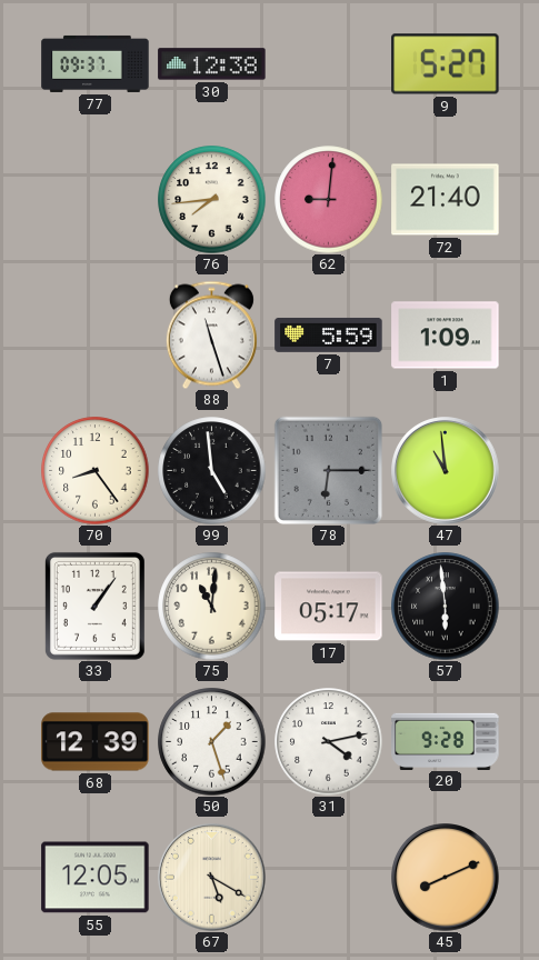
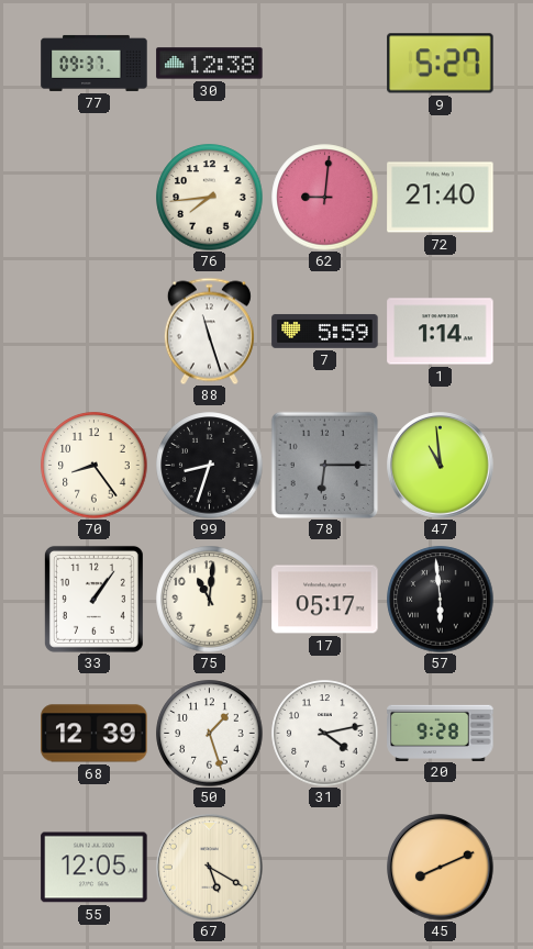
1: 1:09 -> 1:14 (441, 332)
99: 4:59 -> 8:33 (210, 466)
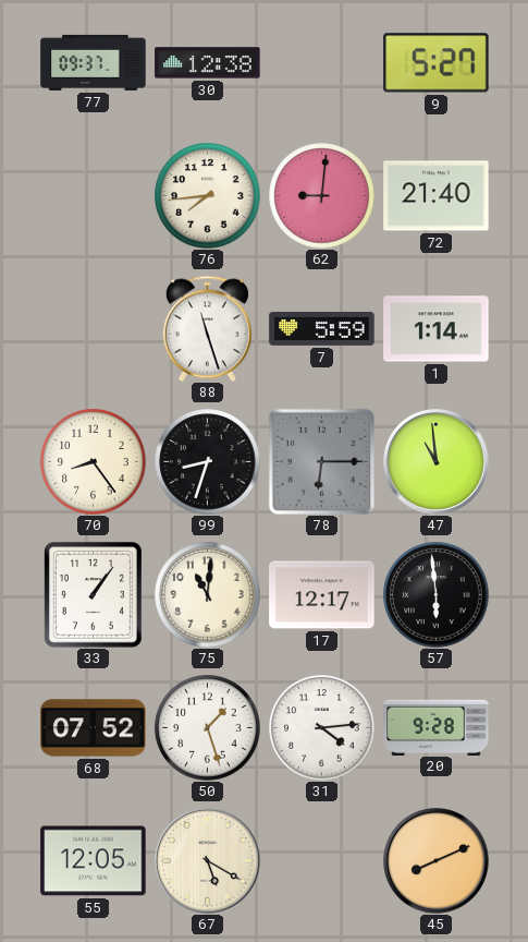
17: 05:17 -> 12:17 (322, 595)
68: 12:39 -> 07:52 (94, 728)
31: 4:13 -> 4:14 (322, 728)
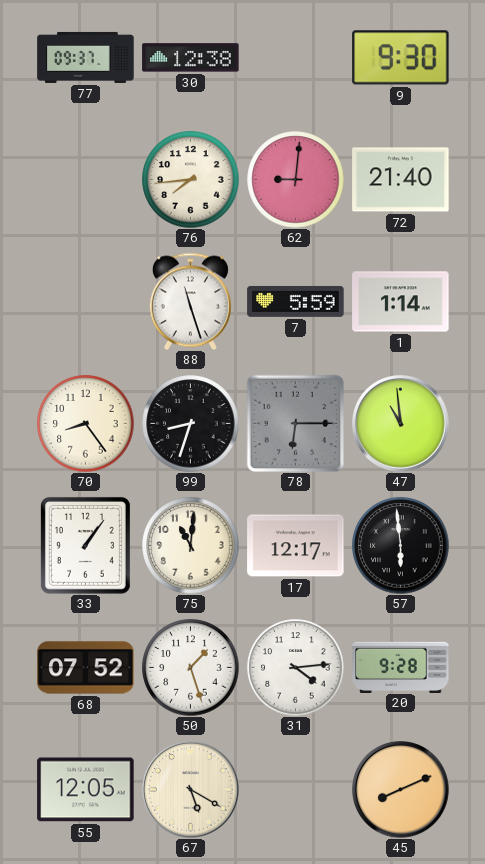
9: 5:27 -> 9:30 (401, 58)
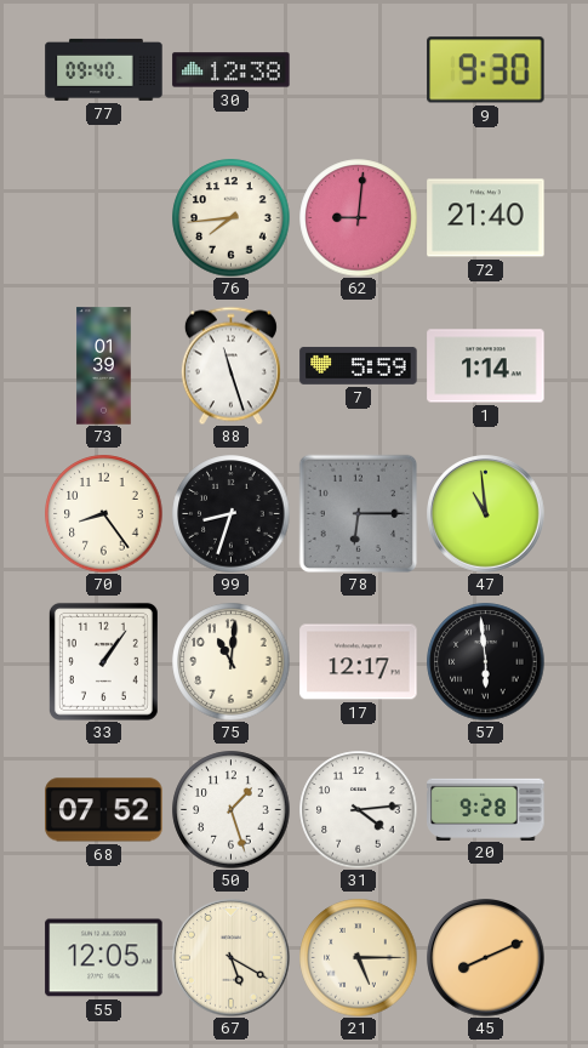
77: 09:37 -> 09:40 (104, 69)
73: none -> 01:39 (104, 366)
21: none -> 5:15 (359, 958)
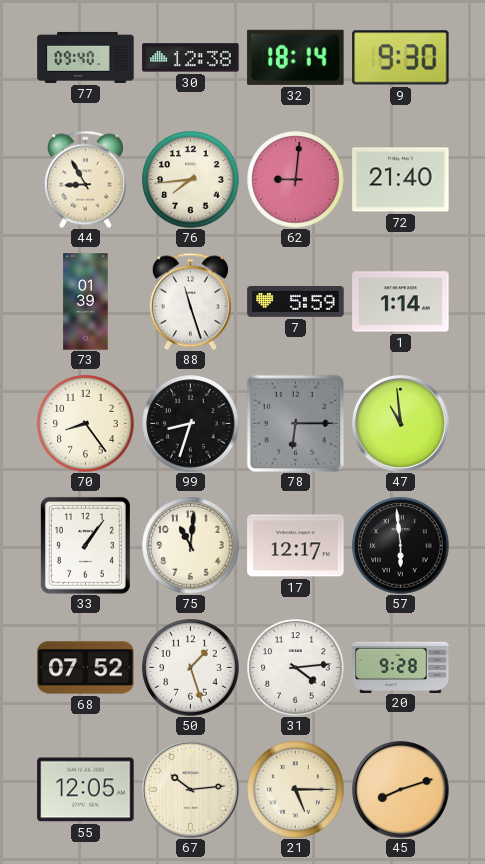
32: none -> 18:14 (296, 57)
44: none -> 8:55 (85, 179)
67: 5:20 -> 10:14 (191, 790)
45: 8:11 -> 8:12 (401, 790)
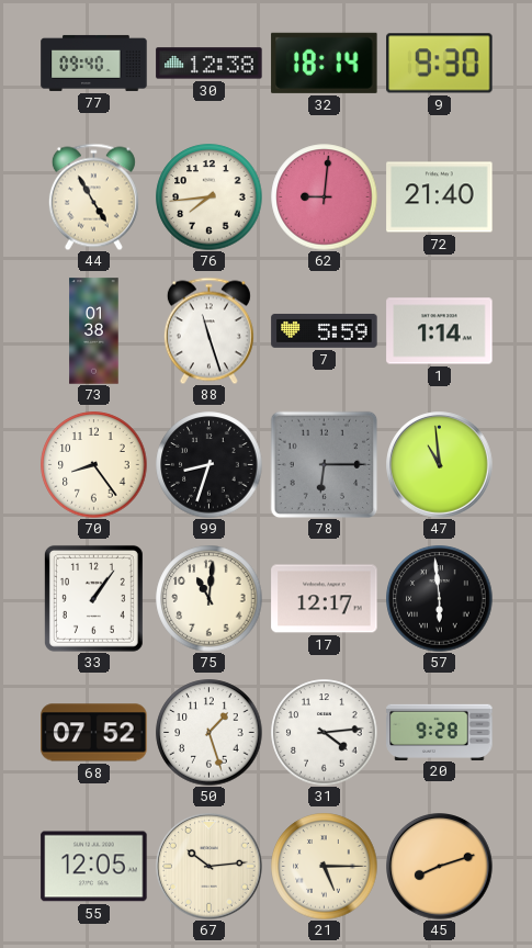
44: 8:55 -> 4:55 (93, 196)
73: 01:39 -> 01:38 (94, 331)
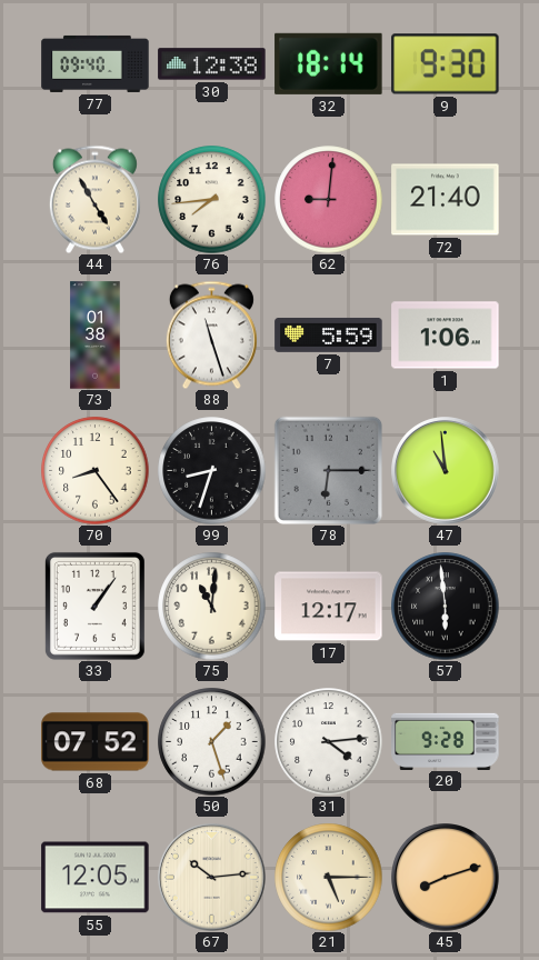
1: 1:14 -> 1:06 (446, 336)
